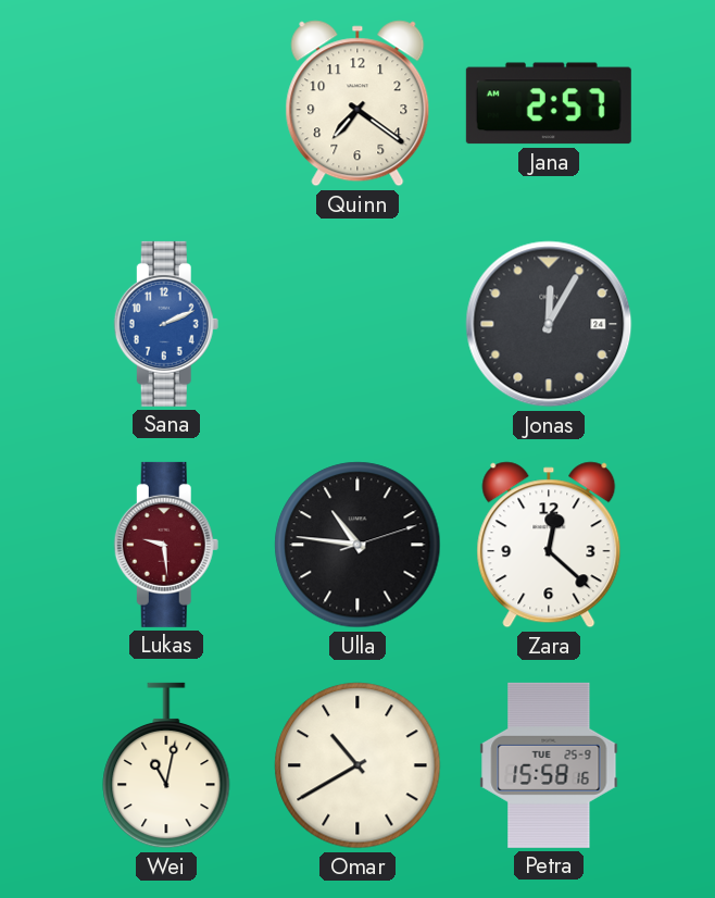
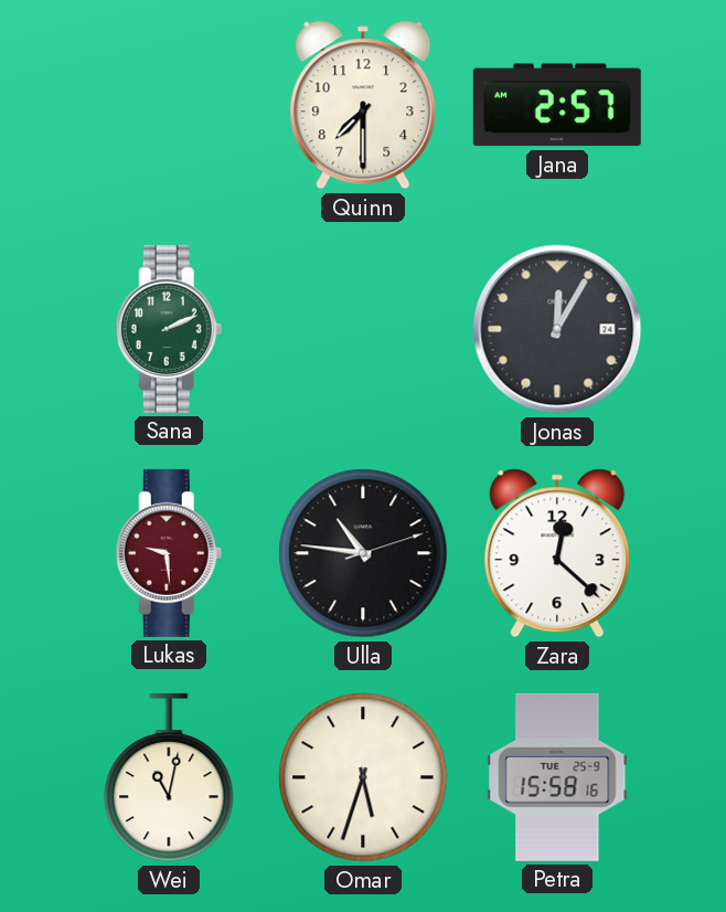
Quinn: 7:21 -> 7:30 (363, 105)
Sana dial: blue -> green (169, 329)
Omar: 10:40 -> 5:33 (363, 777)
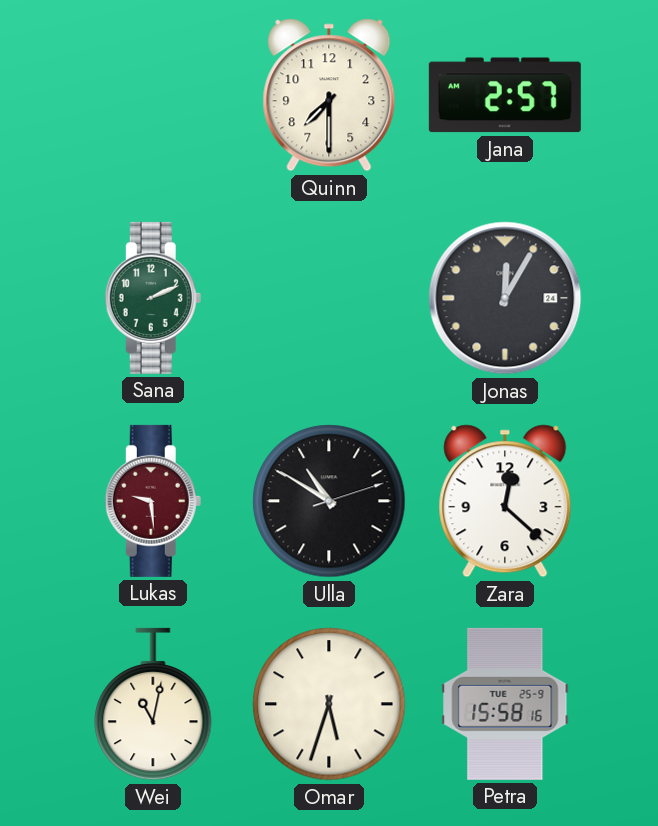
Ulla: 10:46 -> 10:50 (329, 501)
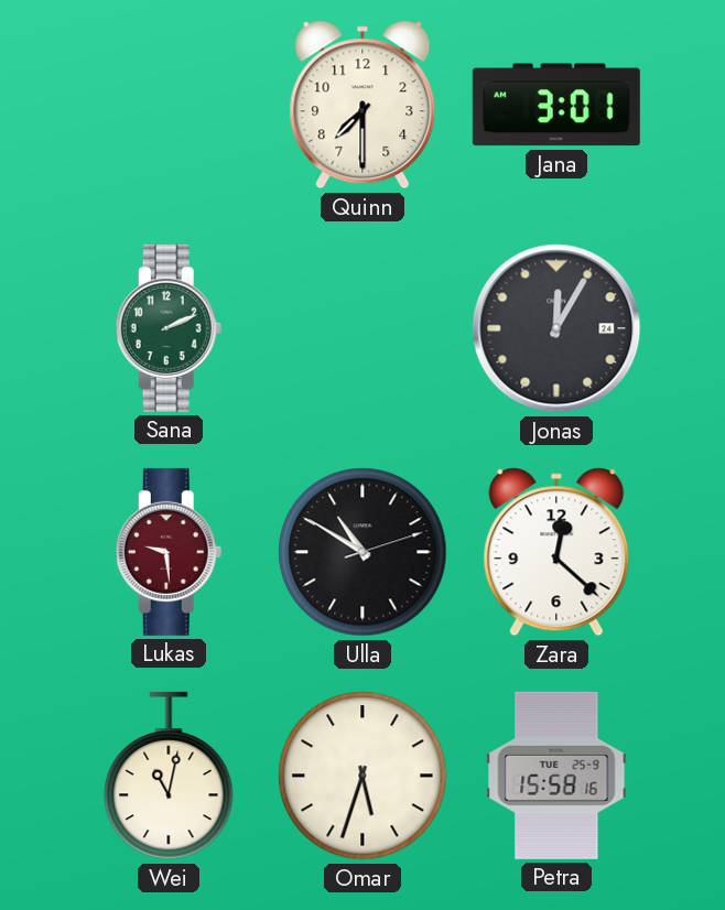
Jana: 2:57 -> 3:01 (556, 105)
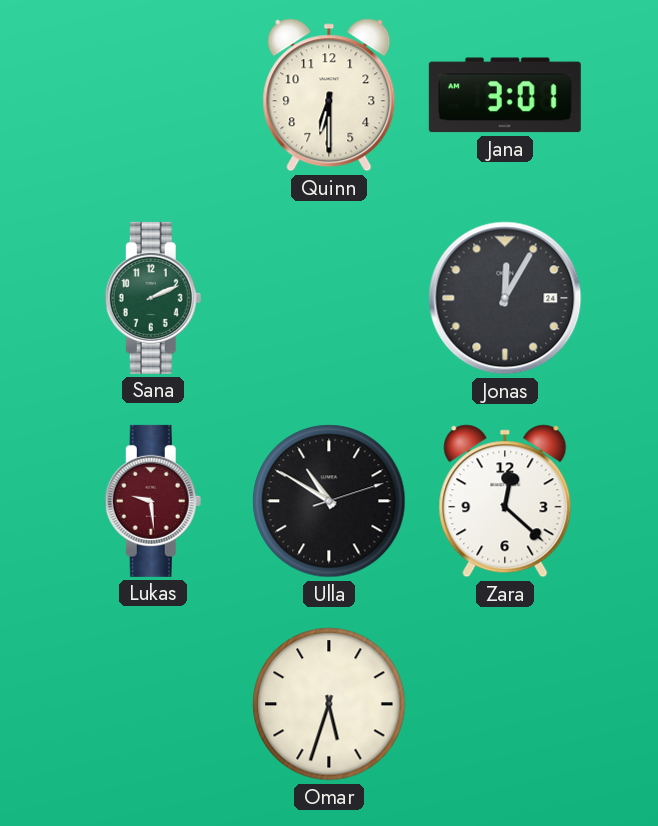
Quinn: 7:30 -> 6:30 (329, 95)
Wei: 11:02 -> none (169, 776)
Petra: 15:58 -> none (556, 776)
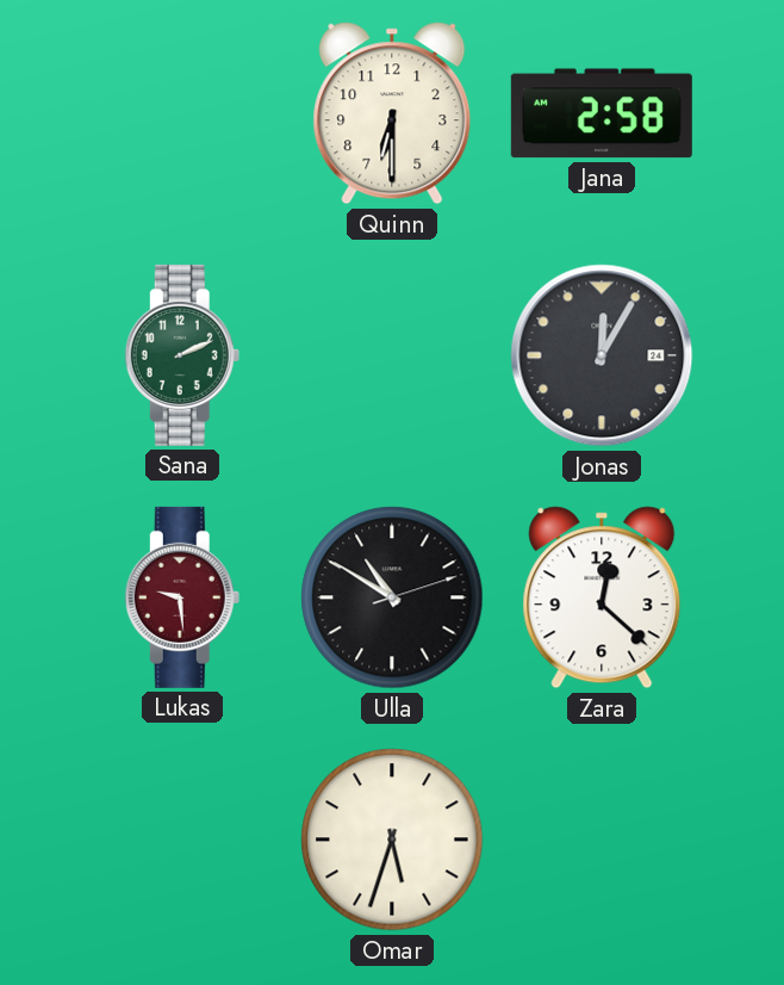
Jana: 3:01 -> 2:58 (602, 113)
